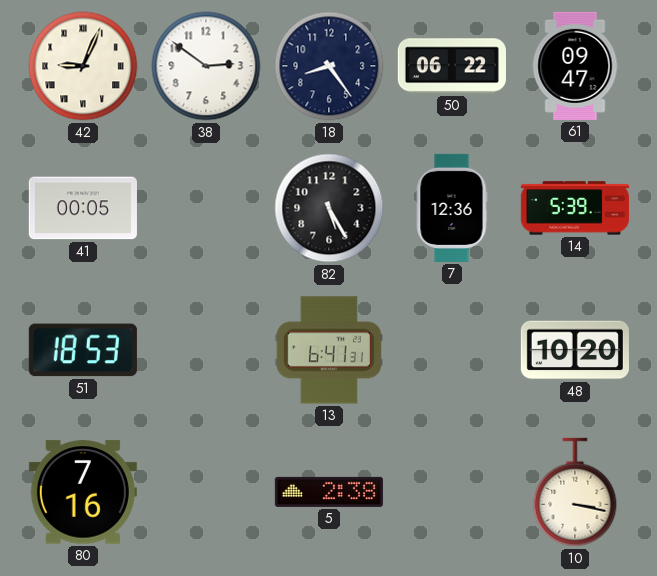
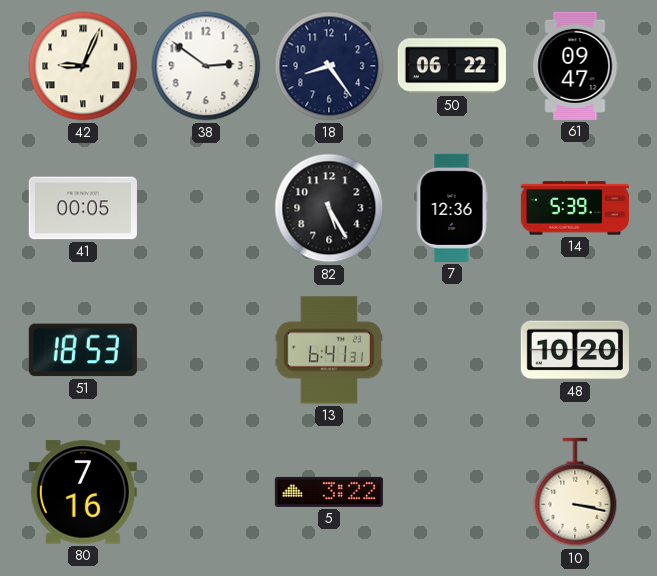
5: 2:38 -> 3:22 (329, 492)
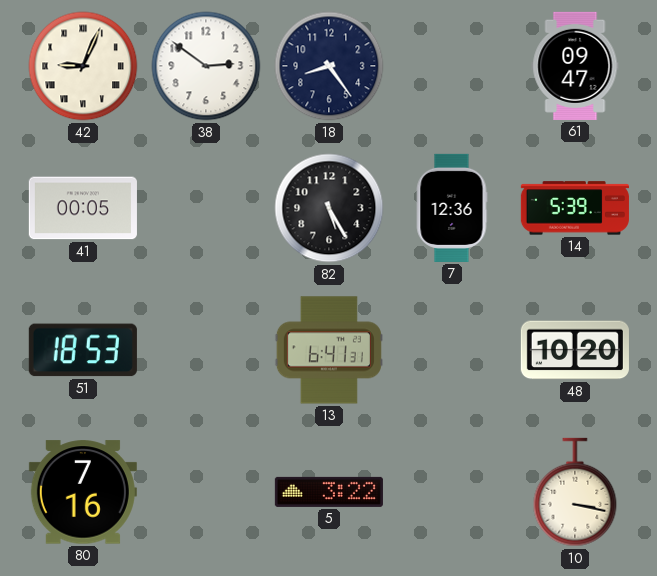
50: 06:22 -> none (452, 66)
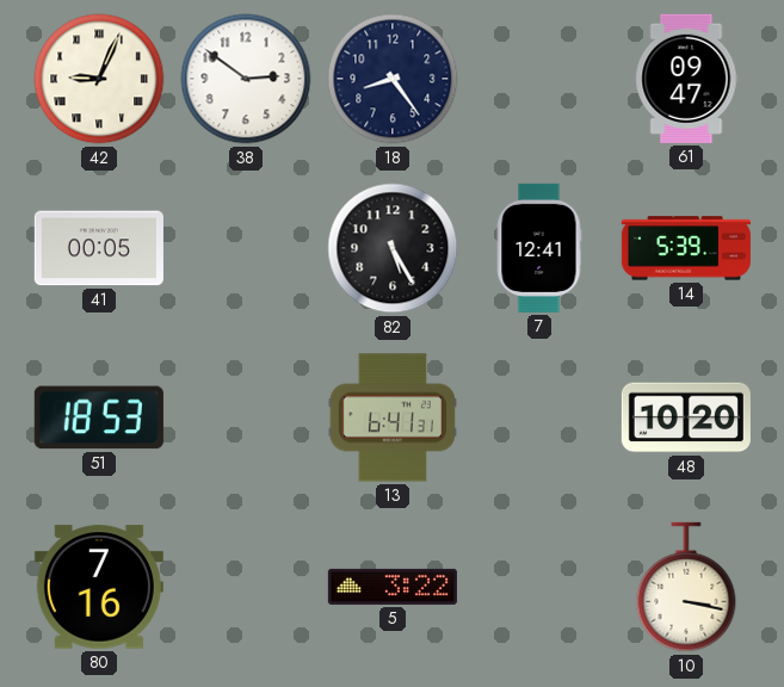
7: 12:36 -> 12:41 (539, 248)
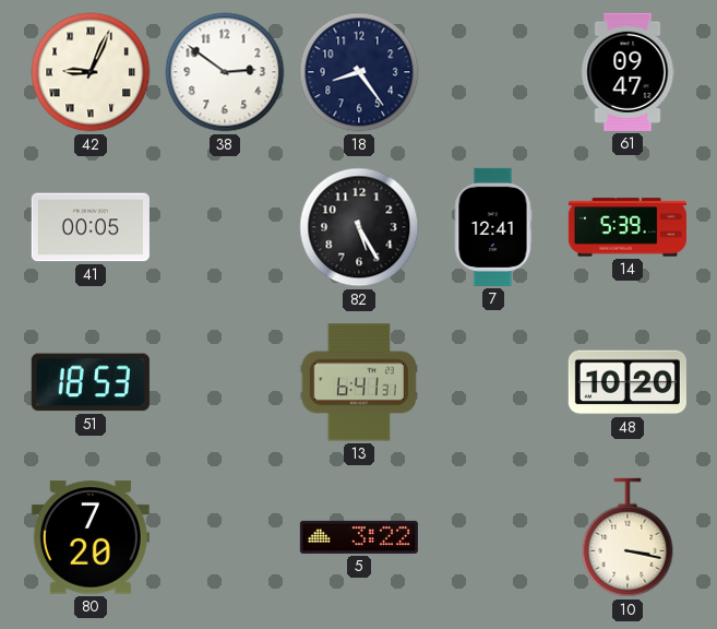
80: 7:16 -> 7:20 (91, 537)
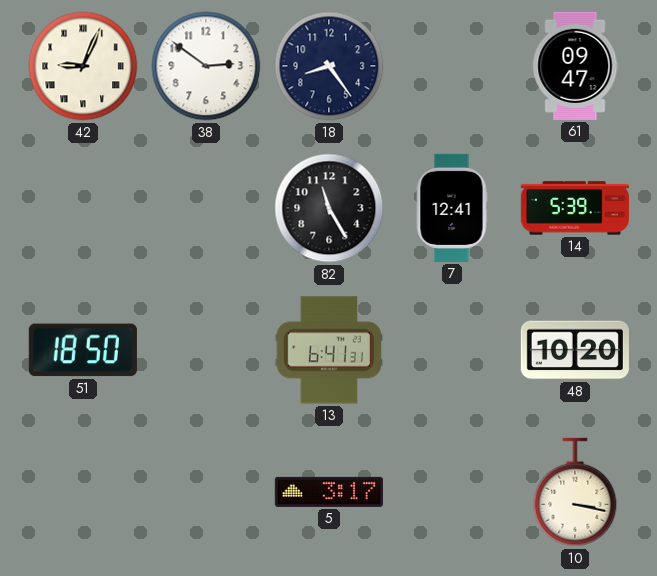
41: 00:05 -> none (91, 227)
82: 5:25 -> 11:25 (329, 208)
51: 18:53 -> 18:50 (83, 350)
80: 7:20 -> none (91, 537)
5: 3:22 -> 3:17 (329, 492)
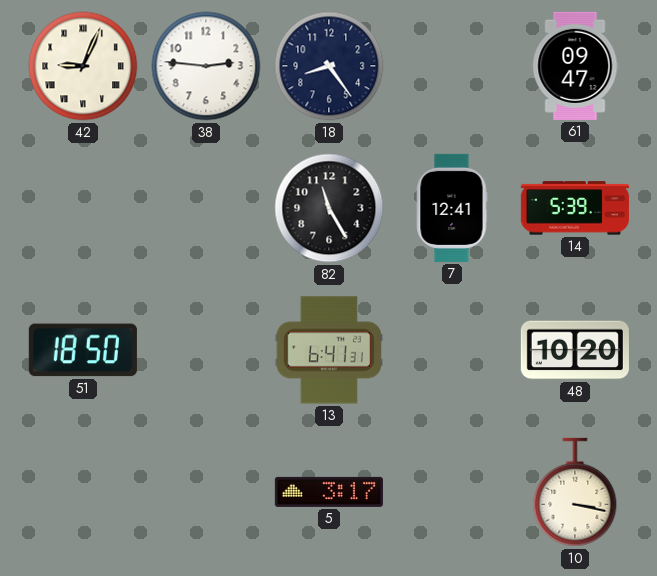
38: 2:51 -> 2:46 (206, 66)
